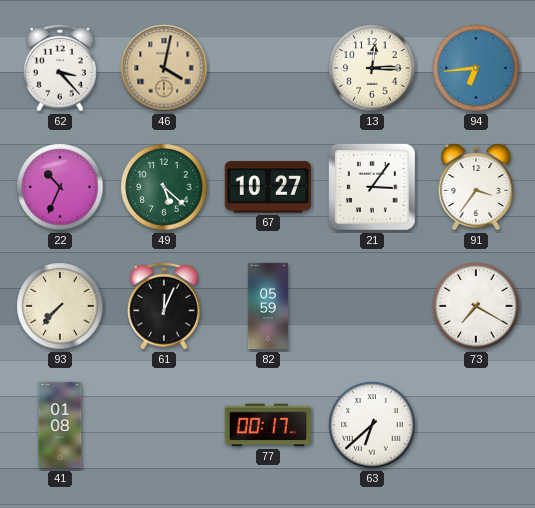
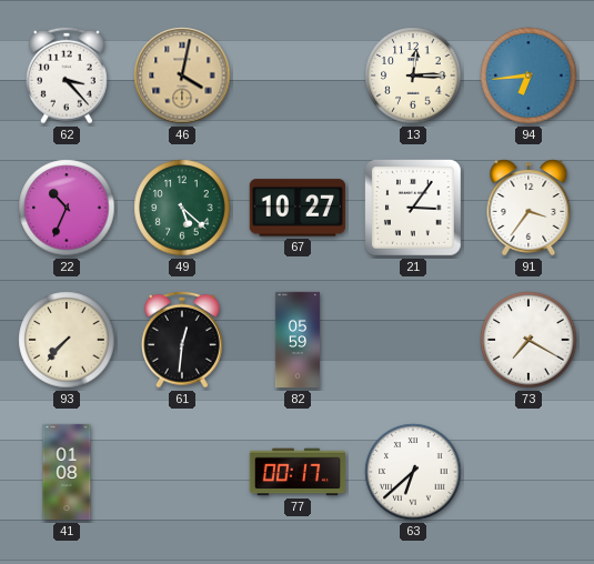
61: 12:04 -> 12:31 (182, 340)
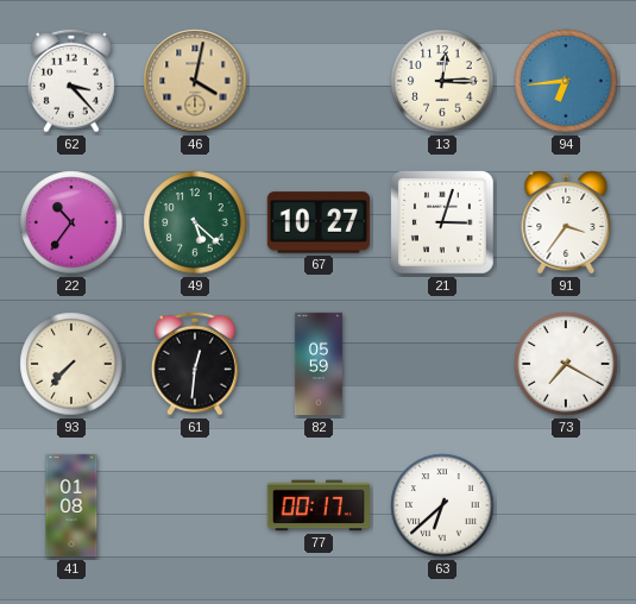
22: 10:34 -> 10:36 (71, 222)
21: 3:06 -> 3:03 (443, 224)
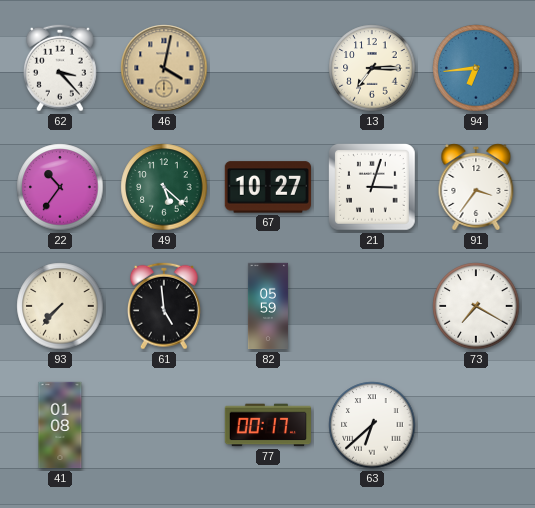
13: 12:15 -> 7:15 (372, 68)
61: 12:31 -> 4:59 (164, 306)
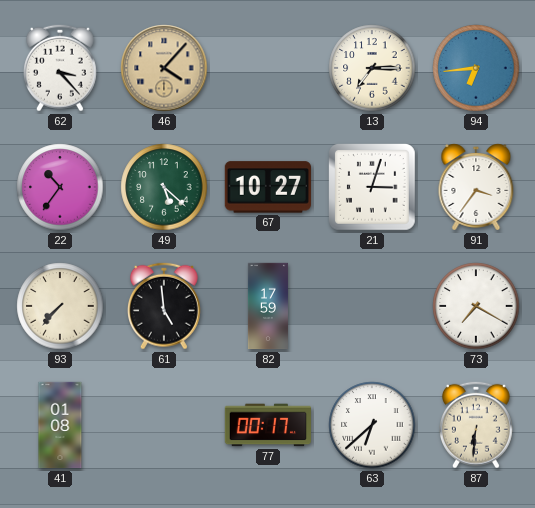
46: 4:02 -> 4:07 (164, 68)
82: 05:59 -> 17:59 (268, 306)
87: none -> 6:31 (476, 425)
